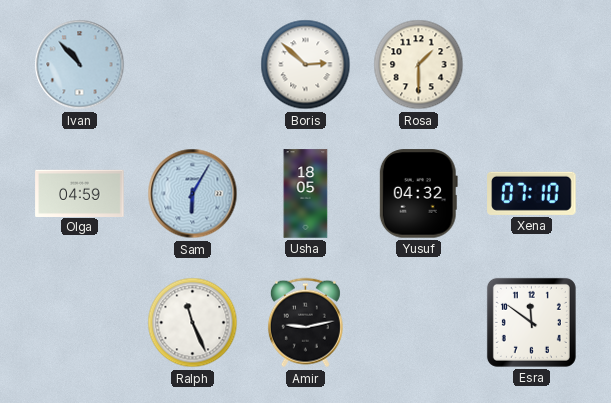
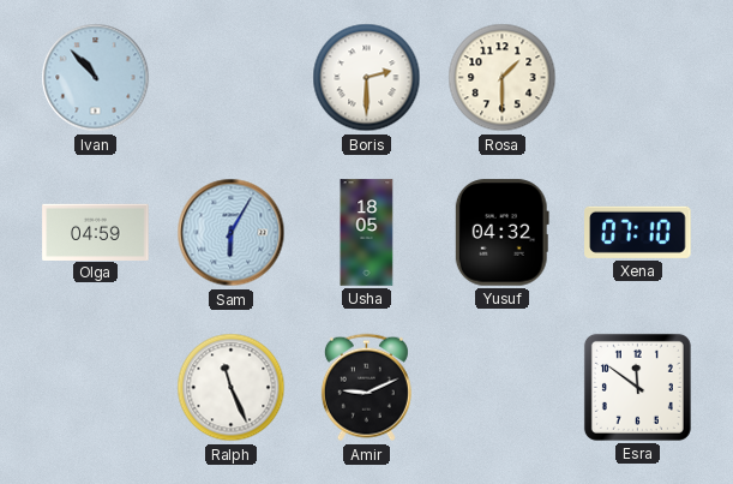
Boris: 2:52 -> 2:30 (367, 78)
Amir: 9:13 -> 9:11 (366, 388)
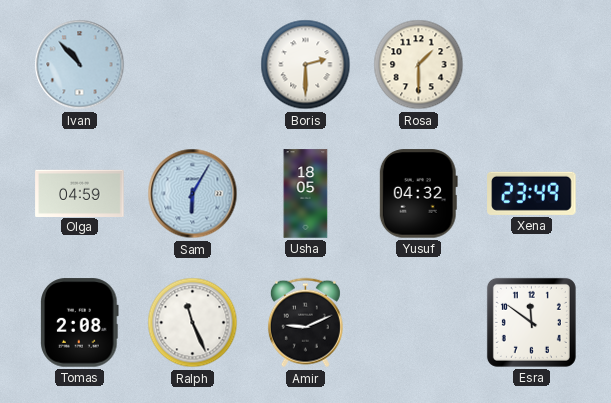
Xena: 07:10 -> 23:49 (532, 193)
Tomas: none -> 2:08 (80, 323)
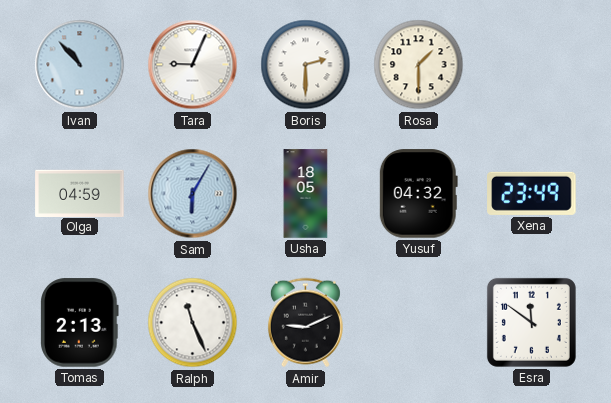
Tara: none -> 9:04 (193, 65)
Tomas: 2:08 -> 2:13 (80, 323)
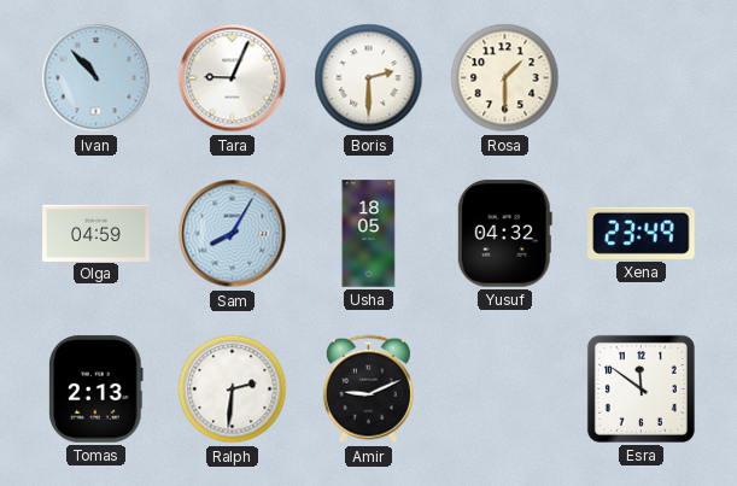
Sam: 6:05 -> 8:05 (233, 234)
Ralph: 11:26 -> 2:31 (233, 390)
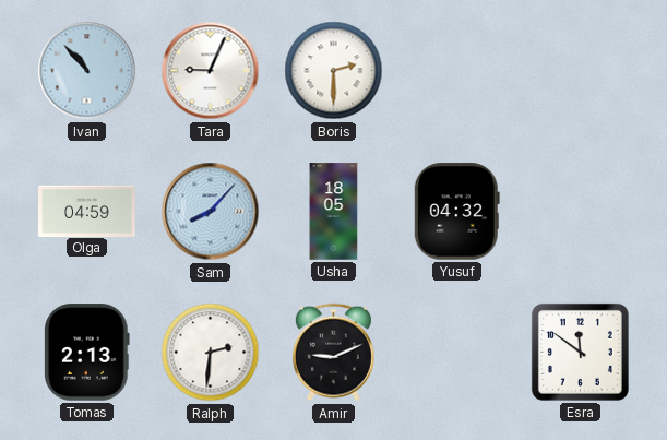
Rosa: 1:30 -> none (505, 78)
Sam: 8:05 -> 8:07 (211, 212)
Xena: 23:49 -> none (642, 233)
